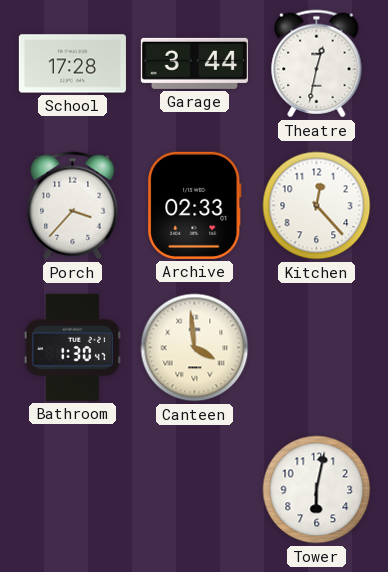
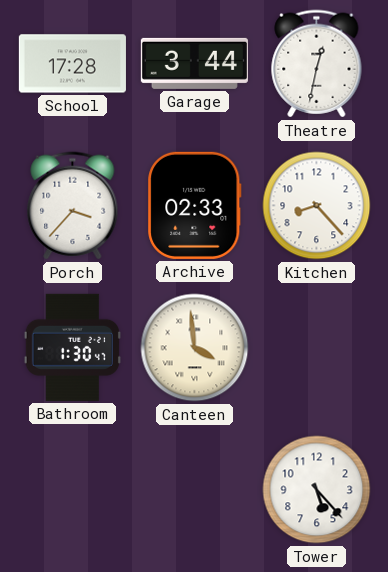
Kitchen: 12:23 -> 8:23 (317, 206)
Tower: 6:02 -> 5:23 (317, 490)
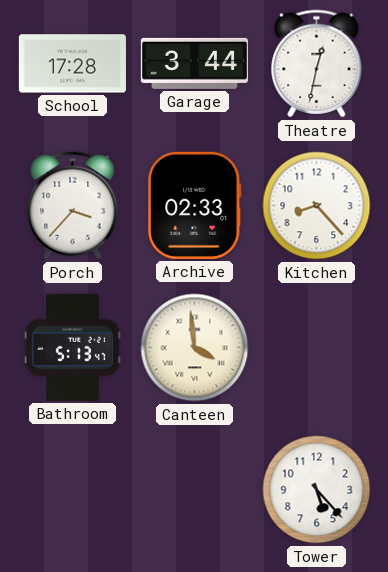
Bathroom: 1:30 -> 5:13 (72, 347)
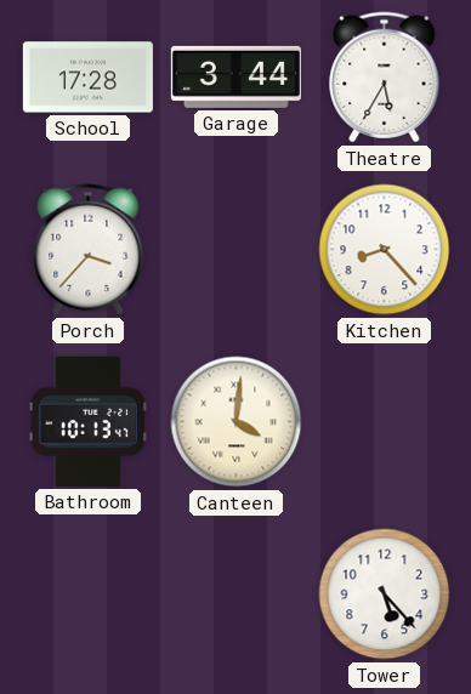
Theatre: 12:32 -> 5:35 (385, 78)
Archive: 02:33 -> none (195, 205)
Bathroom: 5:13 -> 10:13 (87, 421)
Canteen: 3:59 -> 4:01 (237, 422)
